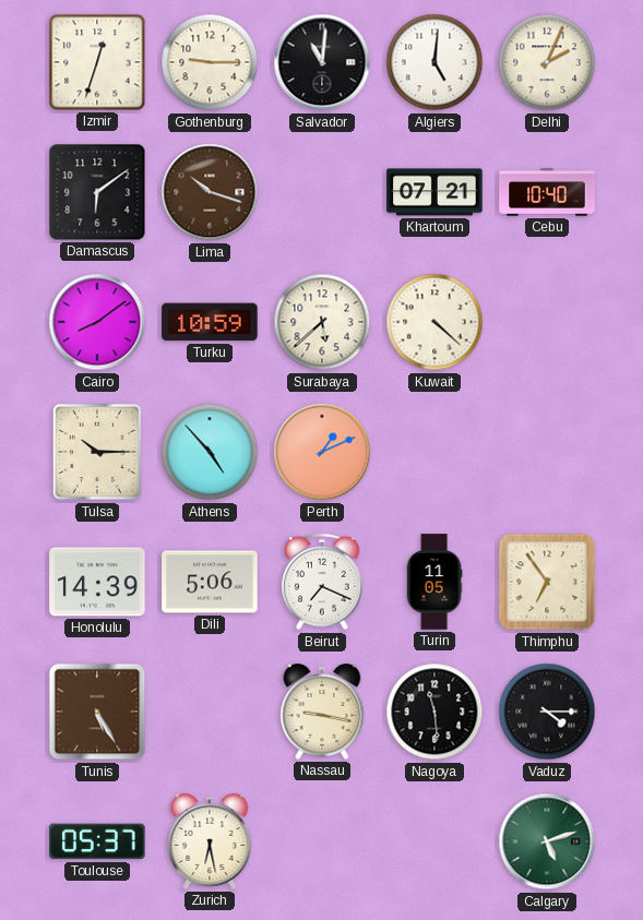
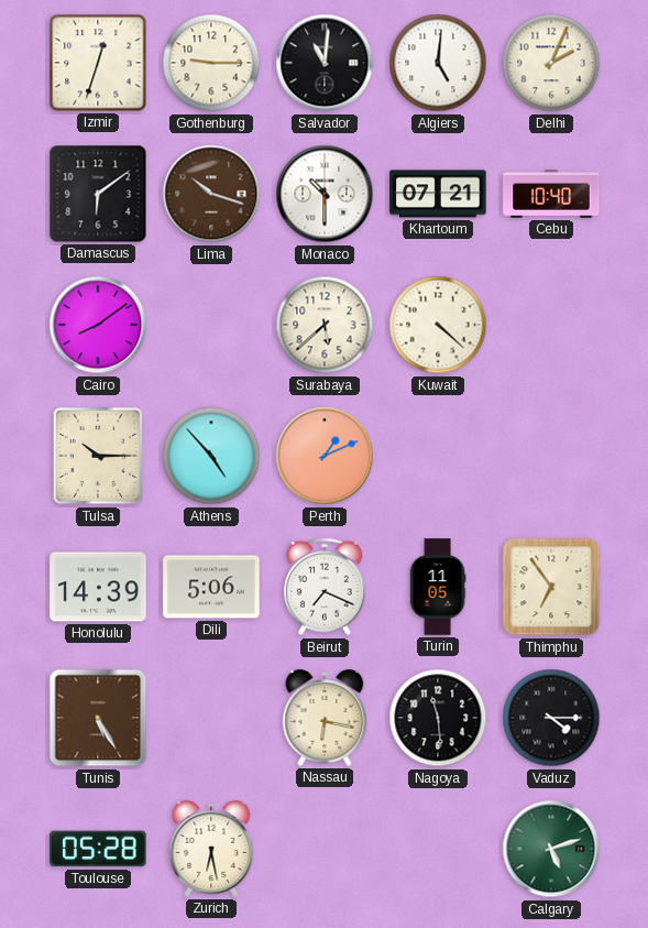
Monaco: none -> 10:30 (325, 194)
Turku: 10:59 -> none (210, 322)
Nassau: 9:17 -> 6:17 (325, 718)
Toulouse: 05:37 -> 05:28 (98, 849)
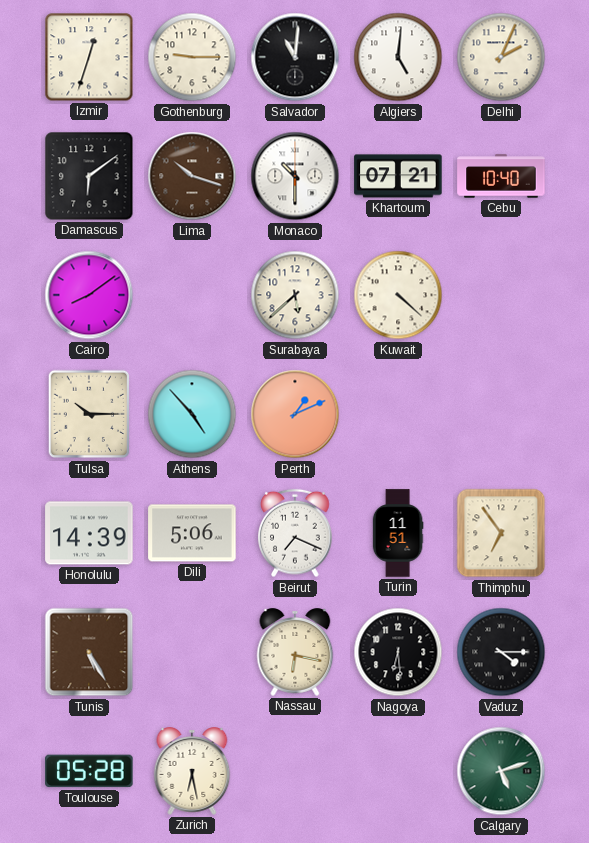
Turin: 11:05 -> 11:51 (398, 533)
Nagoya: 11:29 -> 6:29 (398, 652)
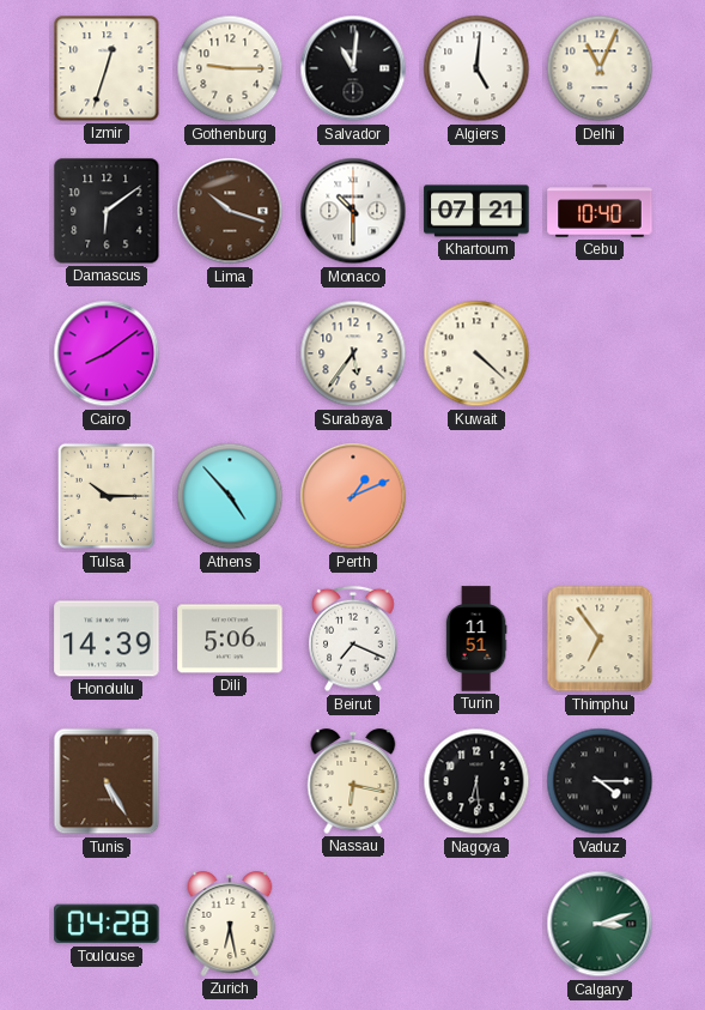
Delhi: 2:04 -> 11:04 (600, 68)
Surabaya: 5:38 -> 5:36 (353, 353)
Toulouse: 05:28 -> 04:28 (107, 924)
Calgary: 5:12 -> 3:12 (600, 924)
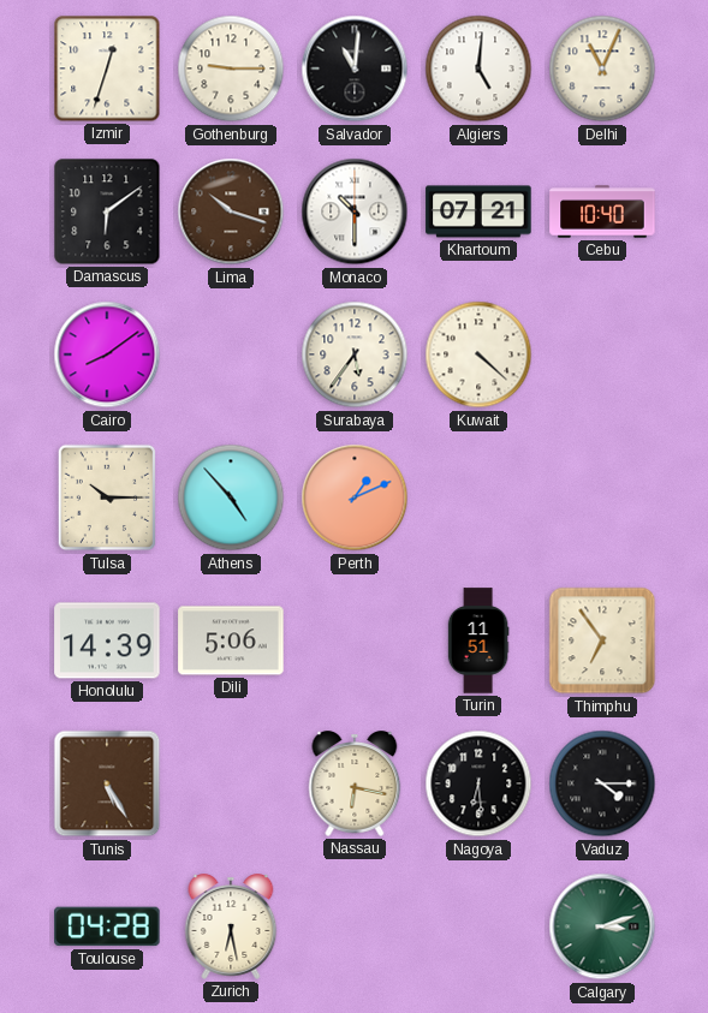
Beirut: 7:19 -> none (353, 639)
